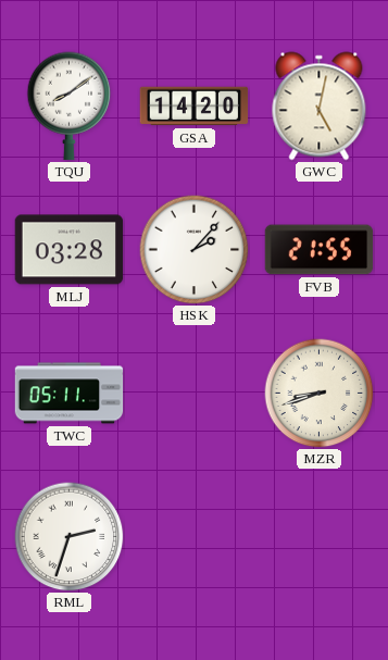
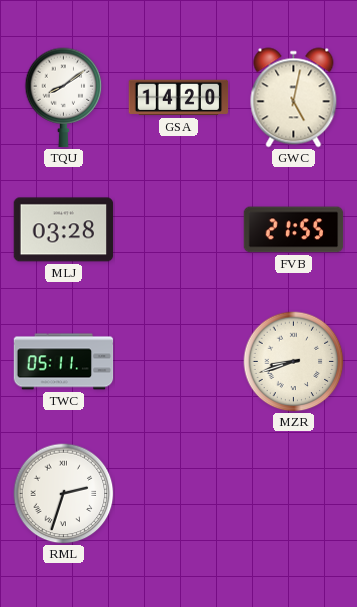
HSK: 2:07 -> none (195, 250)
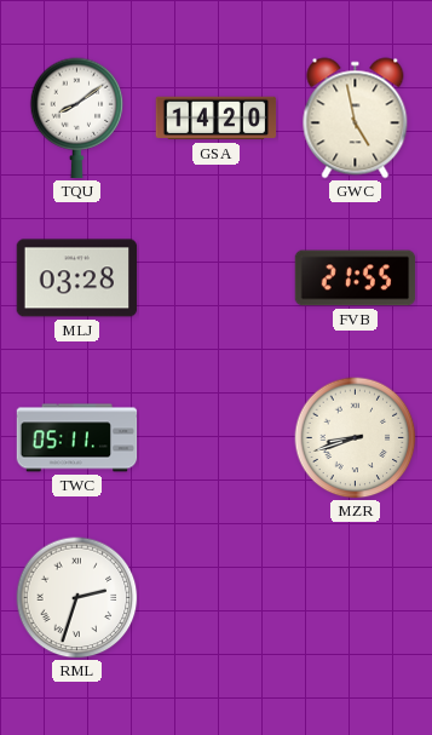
GWC: 5:02 -> 4:58 (356, 119)
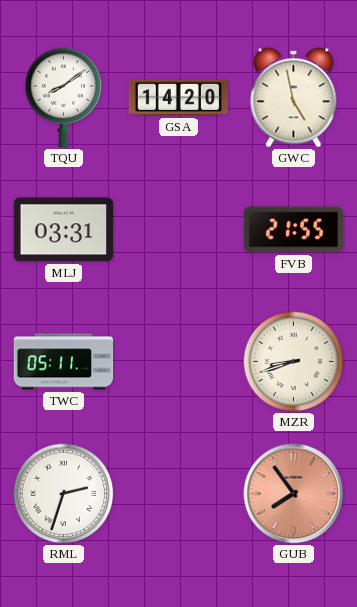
MLJ: 03:28 -> 03:31 (64, 230)
GUB: none -> 7:54 (294, 494)
